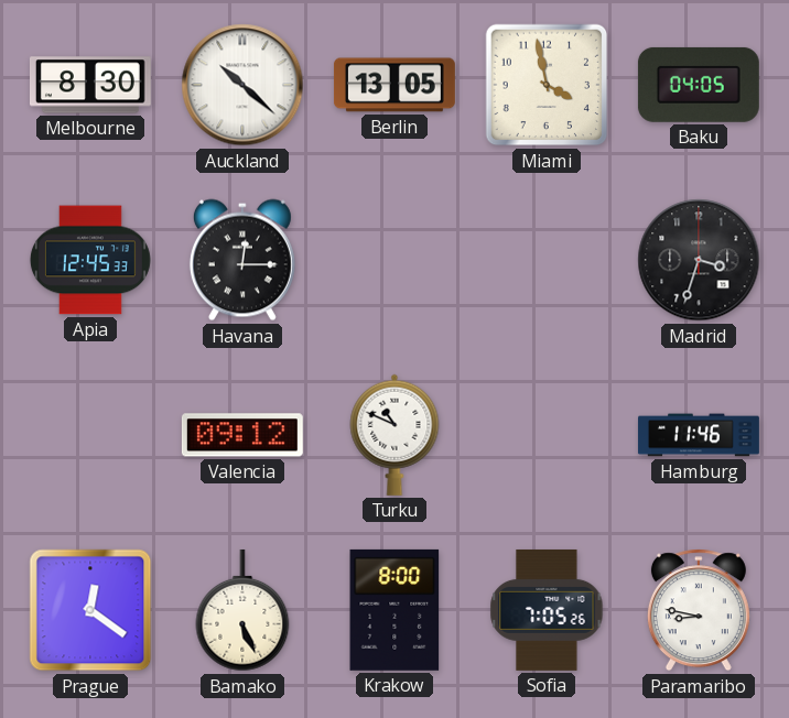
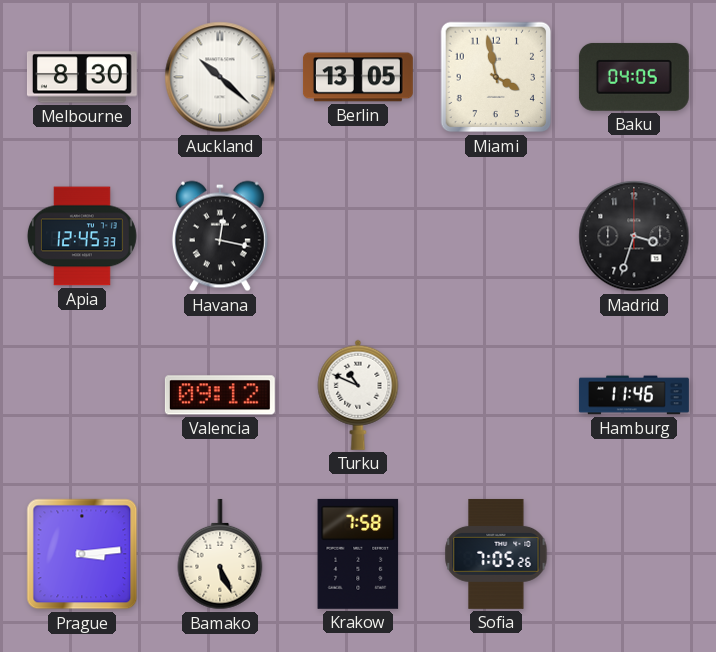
Havana: 12:15 -> 12:17 (220, 236)
Prague: 12:21 -> 3:14 (82, 554)
Krakow: 8:00 -> 7:58 (358, 554)
Paramaribo: 8:47 -> none (699, 610)
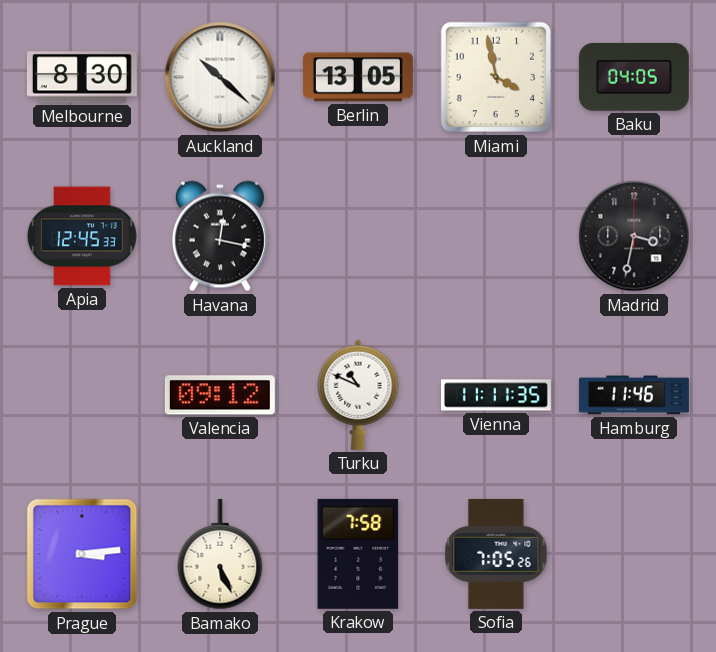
Madrid: 3:33 -> 3:32 (634, 236)
Vienna: none -> 11:11 (497, 395)
